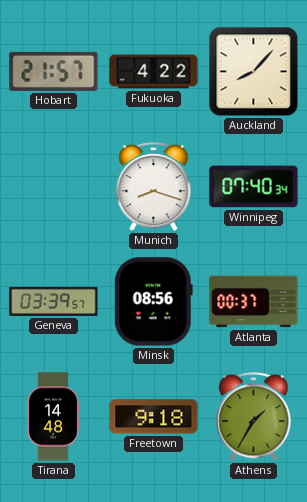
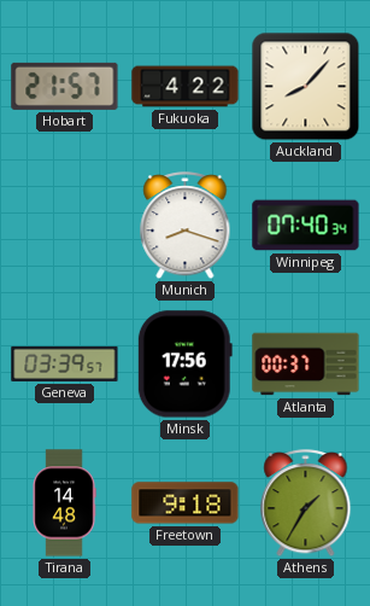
Minsk: 08:56 -> 17:56 (184, 365)
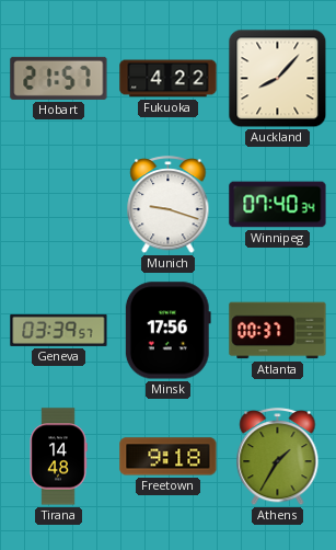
Munich: 8:18 -> 9:18 (169, 206)
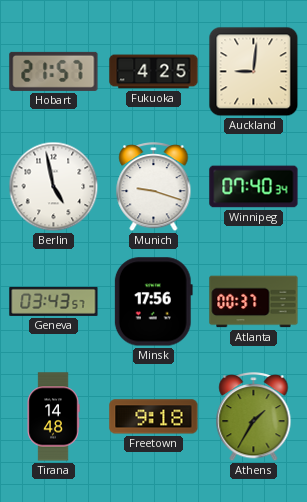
Fukuoka: 4:22 -> 4:25 (154, 72)
Auckland: 8:07 -> 9:01 (254, 72)
Berlin: none -> 4:58 (54, 187)
Geneva: 03:39 -> 03:43 (54, 301)
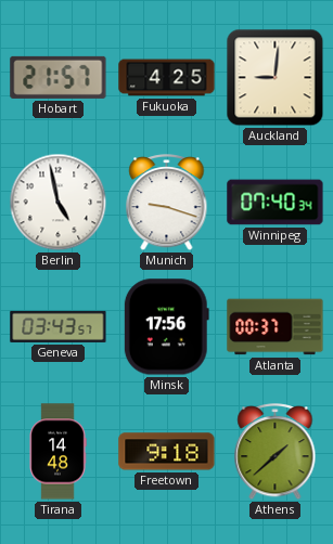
Athens: 1:35 -> 1:38 (276, 453)
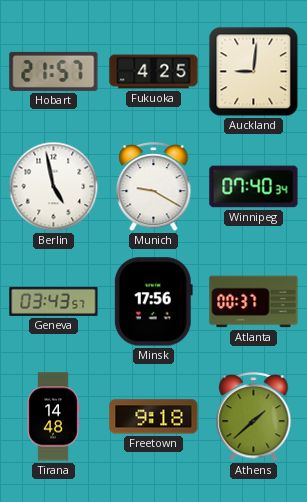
Munich: 9:18 -> 9:20 (154, 188)
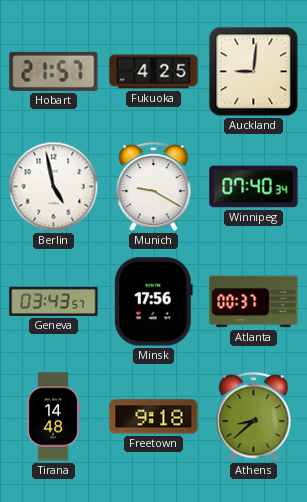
Athens: 1:38 -> 8:38 (254, 418)
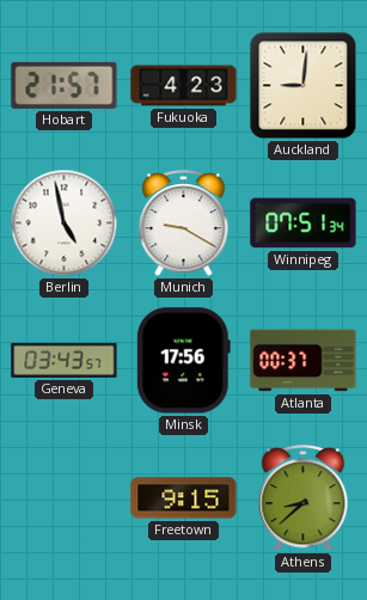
Fukuoka: 4:25 -> 4:23 (184, 86)
Winnipeg: 07:40 -> 07:51 (304, 224)
Tirana: 14:48 -> none (53, 417)
Freetown: 9:18 -> 9:15 (184, 498)
